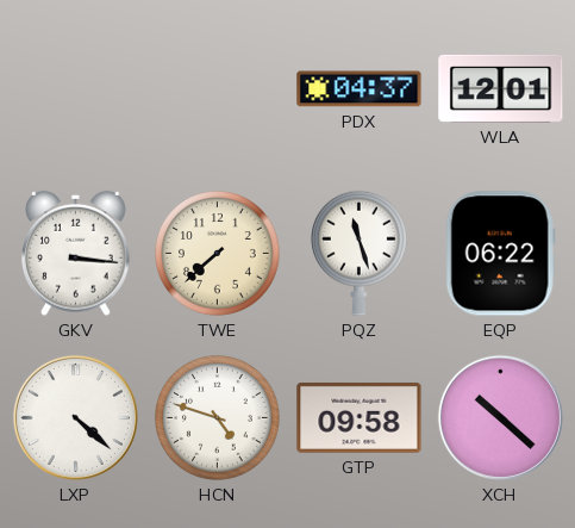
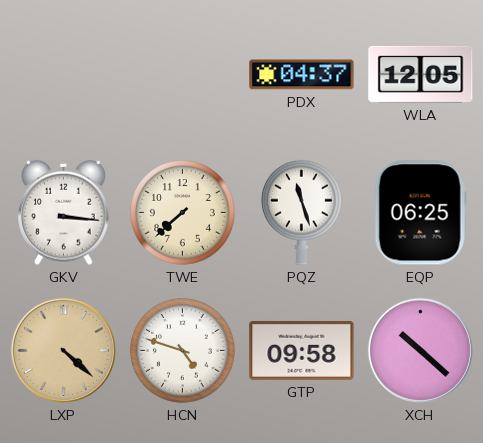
WLA: 12:01 -> 12:05 (421, 74)
EQP: 06:22 -> 06:25 (420, 213)
LXP dial: white -> champagne (63, 350)
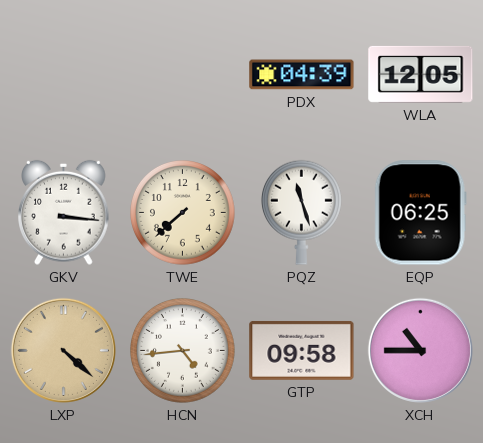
PDX: 04:37 -> 04:39 (302, 75)
HCN: 4:48 -> 4:44 (183, 351)
XCH: 10:22 -> 10:45 (420, 350)
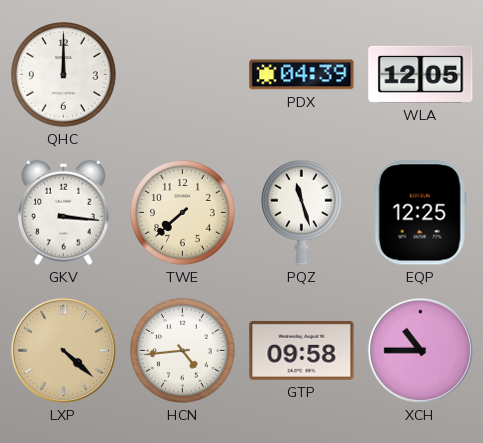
QHC: none -> 12:00 (64, 75)
EQP: 06:25 -> 12:25 (420, 213)
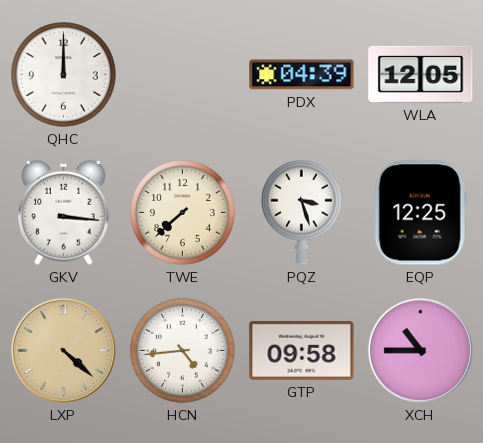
PQZ: 11:27 -> 3:27 (301, 212)
